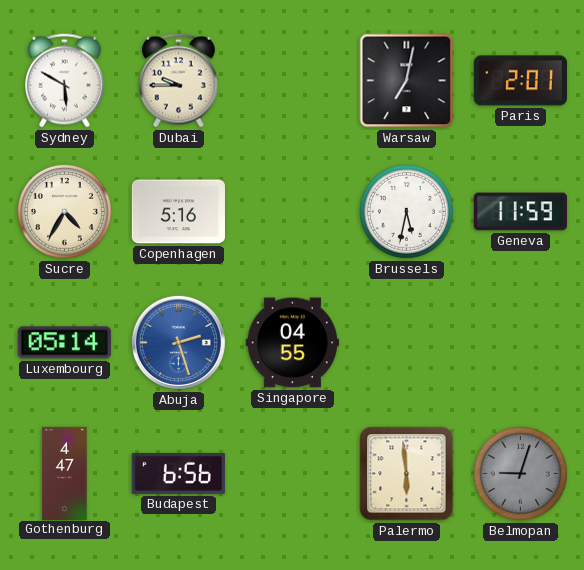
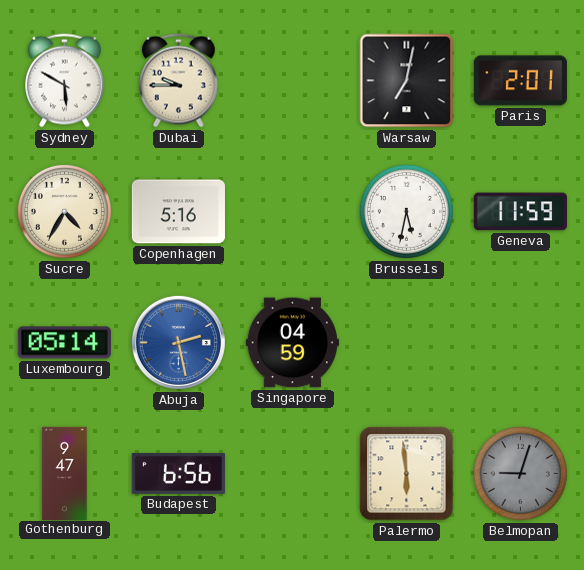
Abuja: 2:27 -> 2:28 (178, 342)
Singapore: 04:55 -> 04:59 (292, 343)
Gothenburg: 4:47 -> 9:47 (65, 473)
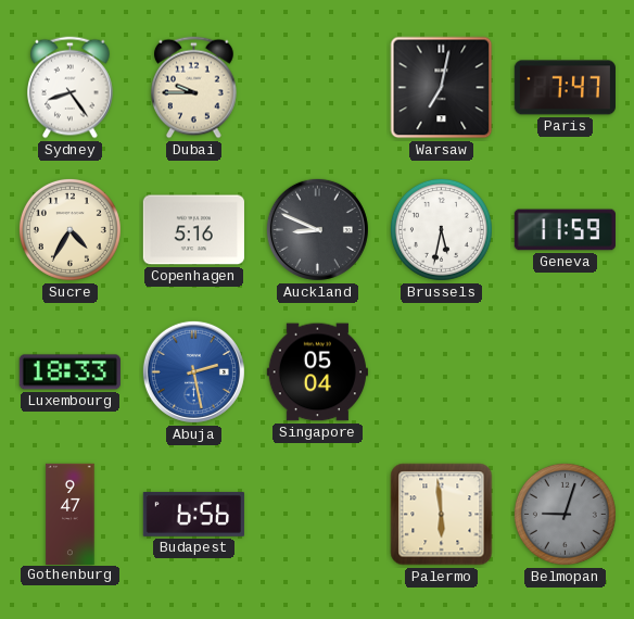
Sydney: 5:50 -> 8:24 (71, 88)
Paris: 2:01 -> 7:47 (565, 88)
Auckland: none -> 8:49 (317, 229)
Luxembourg: 05:14 -> 18:33 (69, 372)
Singapore: 04:59 -> 05:04 (317, 372)
